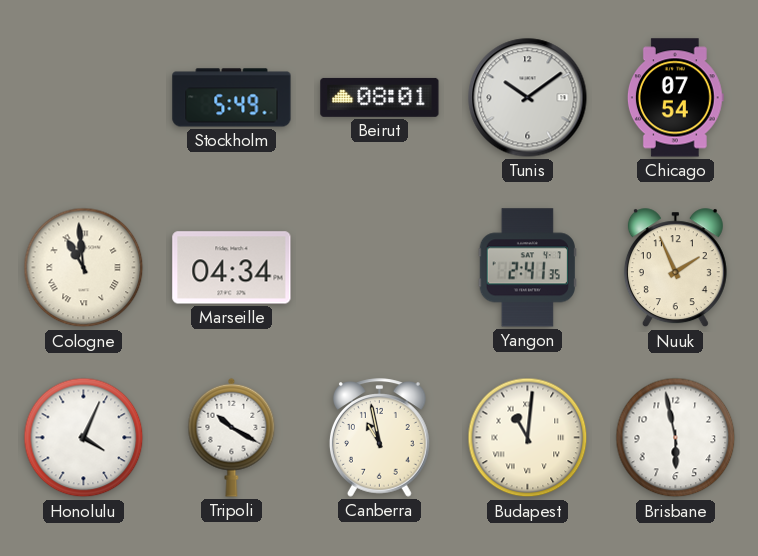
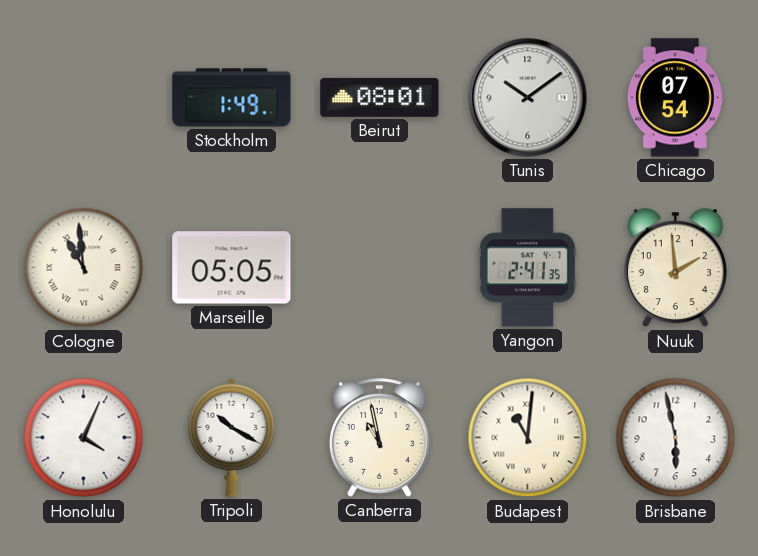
Stockholm: 5:49 -> 1:49 (232, 98)
Marseille: 04:34 -> 05:05 (232, 268)
Nuuk: 1:56 -> 1:59 (675, 268)
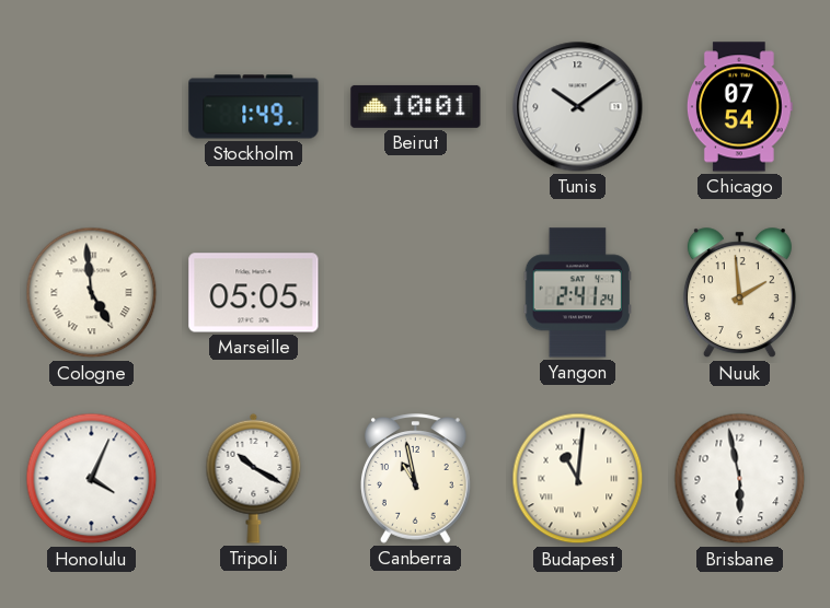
Beirut: 08:01 -> 10:01 (416, 106)
Cologne: 10:59 -> 4:59 (92, 293)
Yangon: 2:41:35 -> 2:41:24 (577, 293)
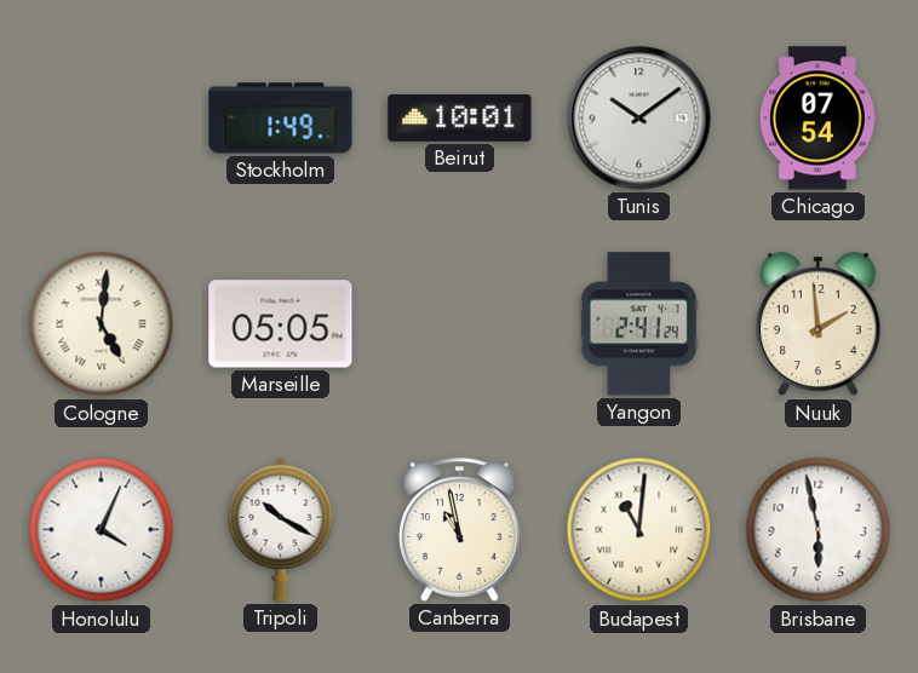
Cologne: 4:59 -> 5:01 (102, 324)
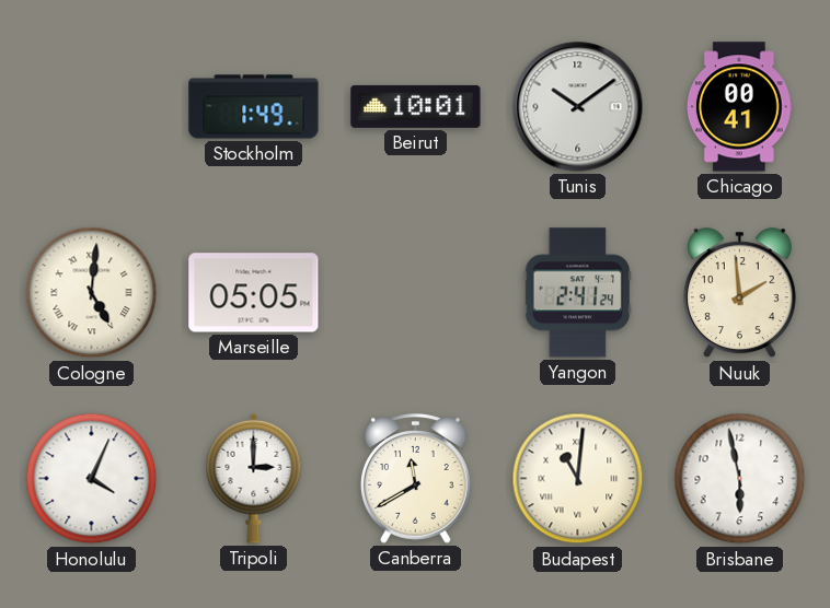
Chicago: 07:54 -> 00:41 (739, 107)
Tripoli: 10:20 -> 3:00 (254, 478)
Canberra: 10:58 -> 11:40 (415, 479)
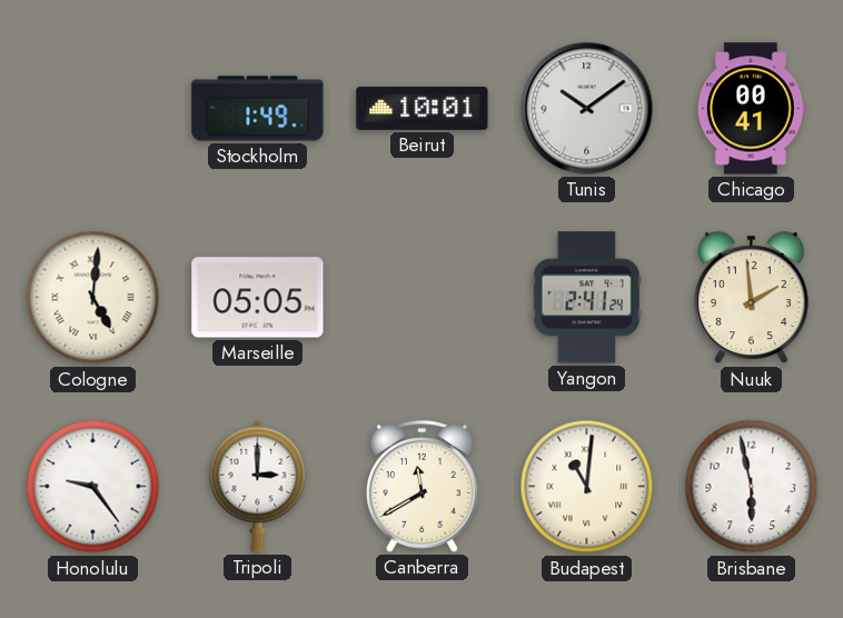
Honolulu: 4:04 -> 9:24 (93, 487)
